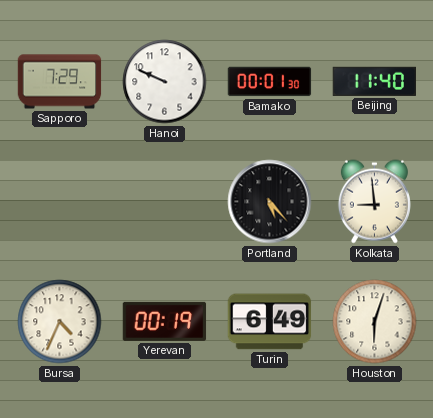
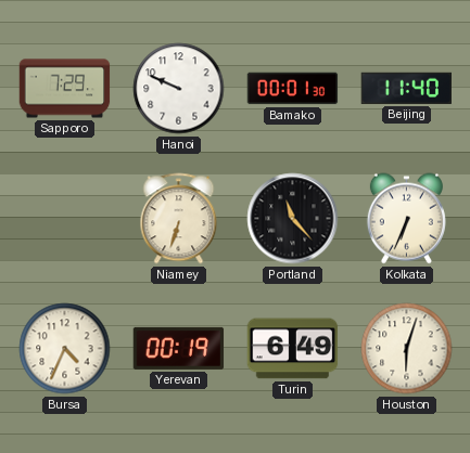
Niamey: none -> 6:33 (179, 219)
Portland: 5:23 -> 11:23 (293, 219)
Kolkata: 8:59 -> 6:34 (406, 219)
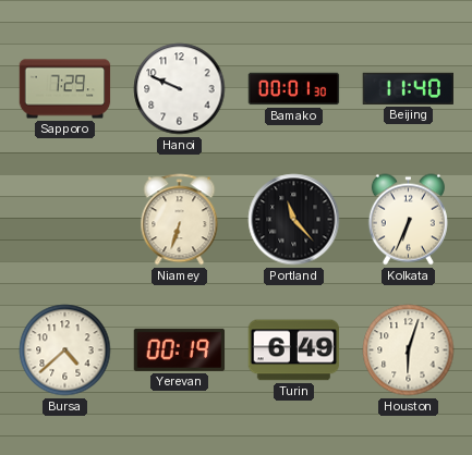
Bursa: 4:34 -> 4:38 (65, 351)
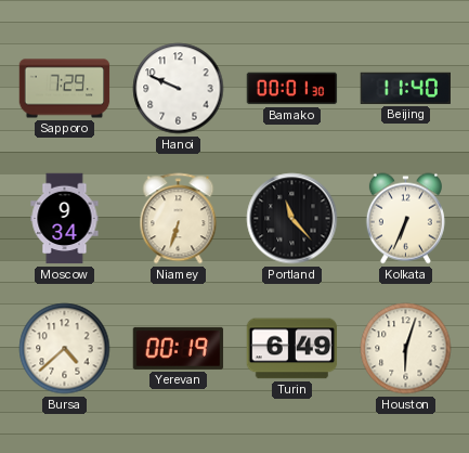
Moscow: none -> 9:34 (65, 219)
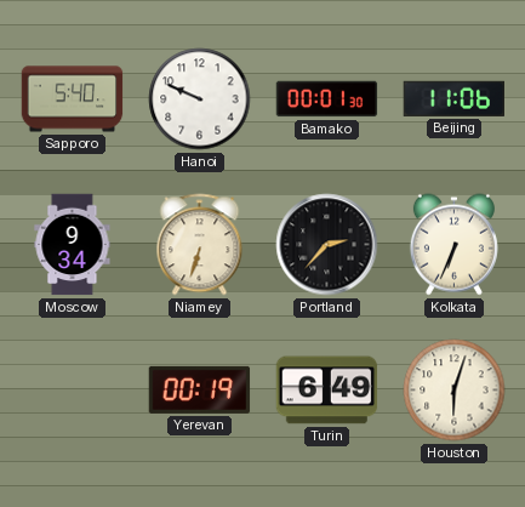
Sapporo: 7:29 -> 5:40 (73, 99)
Beijing: 11:40 -> 11:06 (455, 98)
Portland: 11:23 -> 2:37 (327, 245)
Bursa: 4:38 -> none (65, 349)
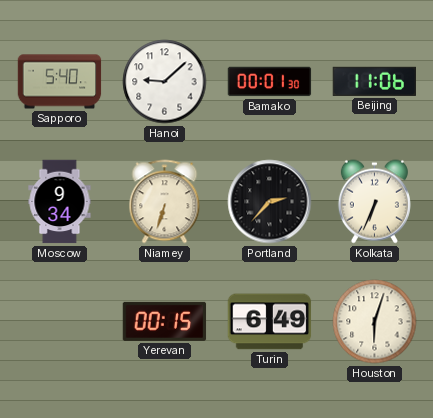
Hanoi: 9:49 -> 9:08 (165, 82)
Yerevan: 00:19 -> 00:15 (165, 321)
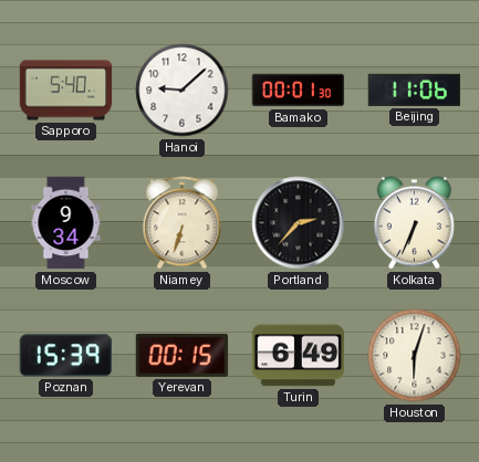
Poznan: none -> 15:39 (66, 356)
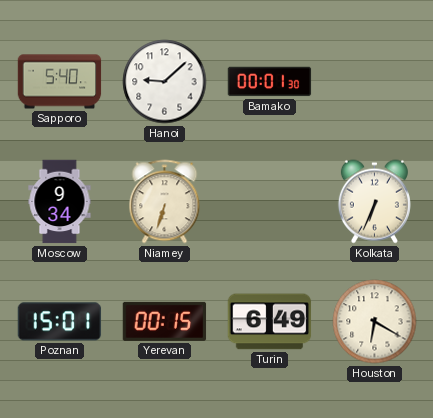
Beijing: 11:06 -> none (415, 90)
Portland: 2:37 -> none (299, 223)
Poznan: 15:39 -> 15:01 (60, 322)
Houston: 6:03 -> 6:20 (375, 322)
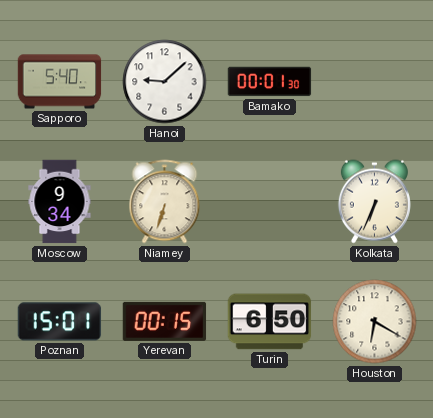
Turin: 6:49 -> 6:50 (270, 322)
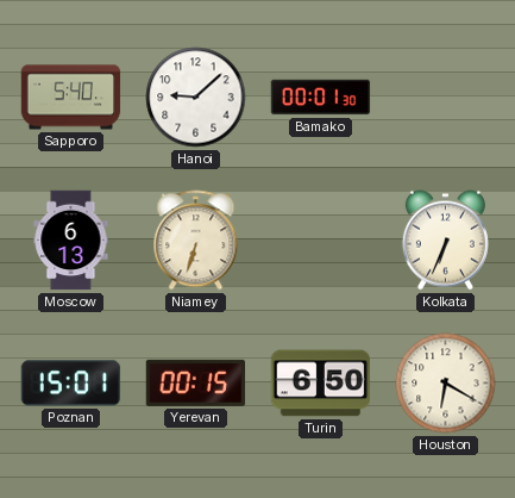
Moscow: 9:34 -> 6:13 (71, 241)
